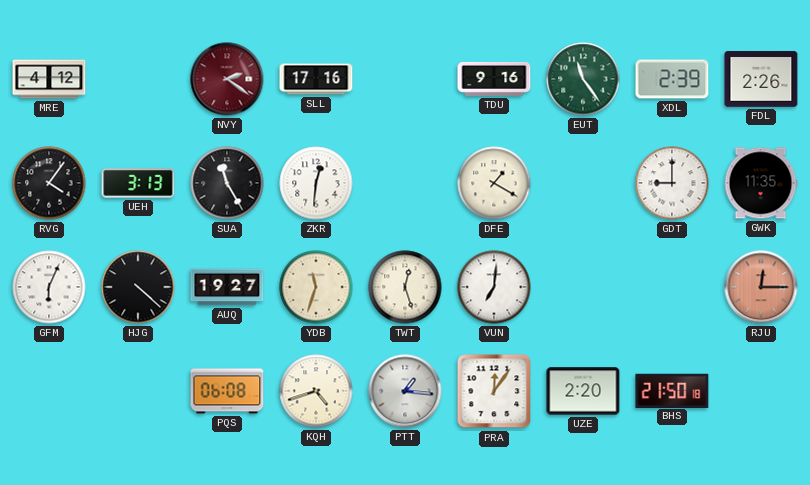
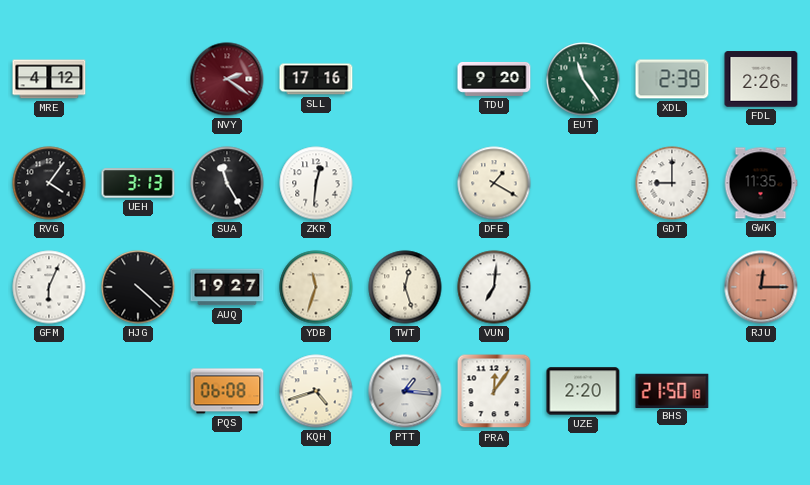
TDU: 9:16 -> 9:20 (494, 79)
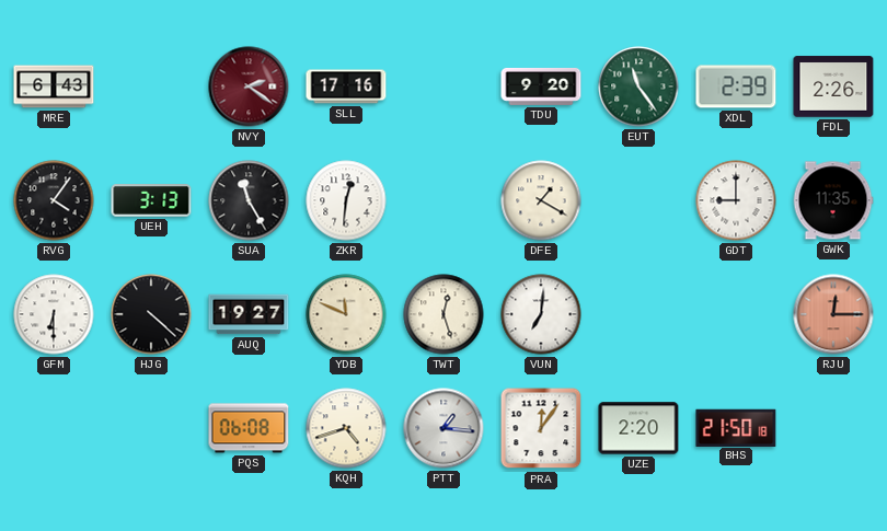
MRE: 4:12 -> 6:43 (54, 86)
GFM: 6:04 -> 6:30 (54, 314)
YDB: 11:33 -> 11:49 (346, 314)
